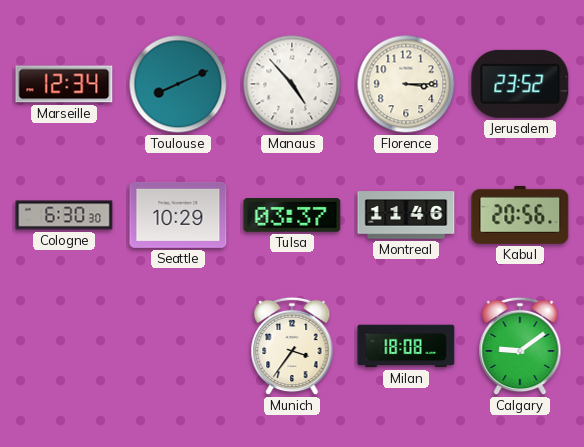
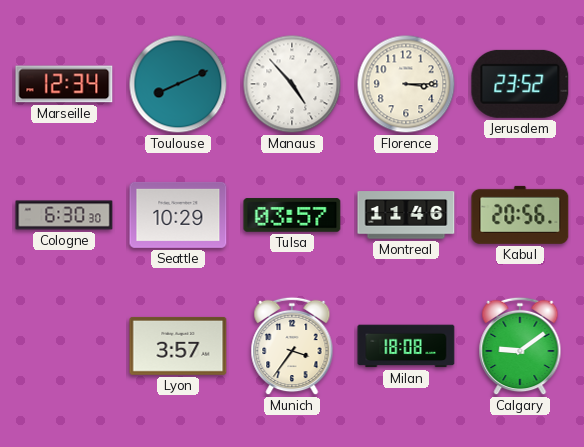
Tulsa: 03:37 -> 03:57 (292, 215)
Lyon: none -> 3:57 (178, 346)
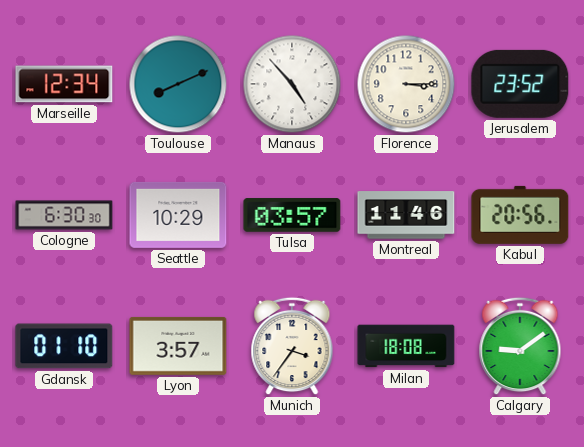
Gdansk: none -> 01:10 (64, 346)
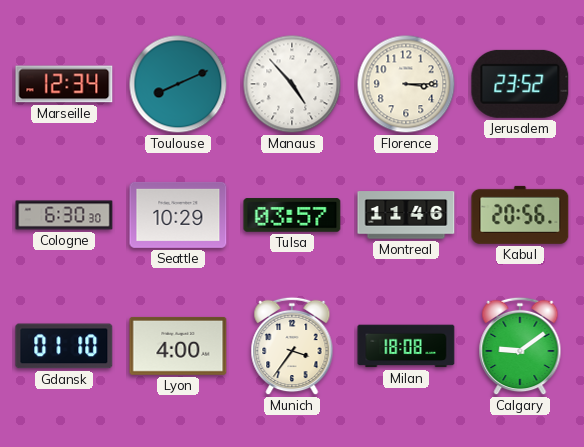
Lyon: 3:57 -> 4:00 (178, 346)
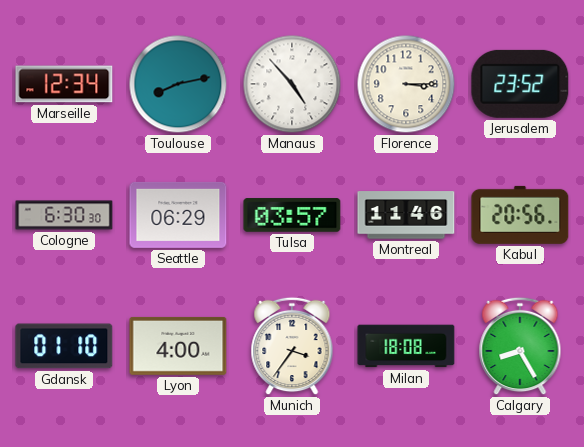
Toulouse: 8:11 -> 8:13 (178, 84)
Seattle: 10:29 -> 06:29 (178, 215)
Calgary: 9:09 -> 8:25 (520, 346)
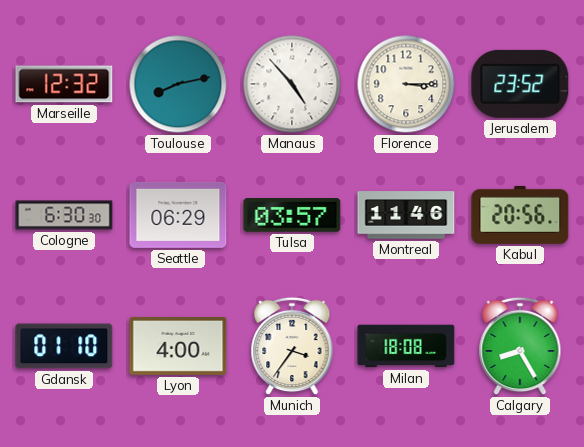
Marseille: 12:34 -> 12:32 (64, 84)
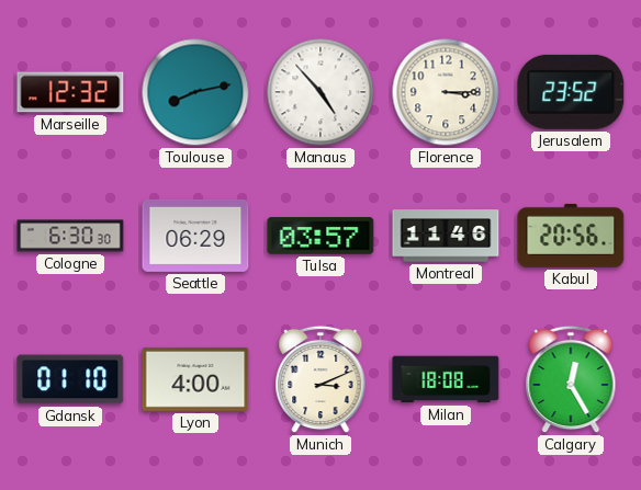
Munich: 3:36 -> 3:11 (320, 379)
Calgary: 8:25 -> 12:25 (571, 379)
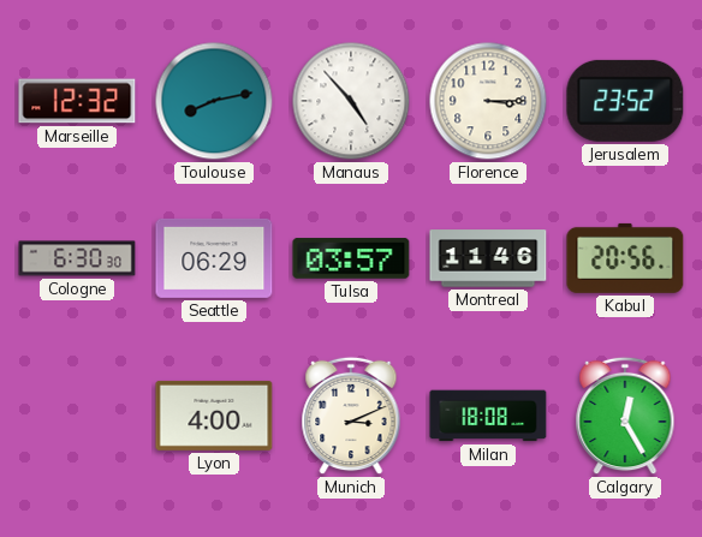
Gdansk: 01:10 -> none (70, 379)
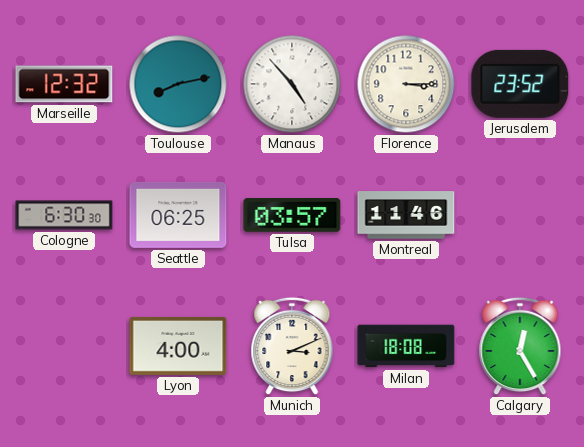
Seattle: 06:29 -> 06:25 (178, 215)
Kabul: 20:56 -> none (625, 258)
